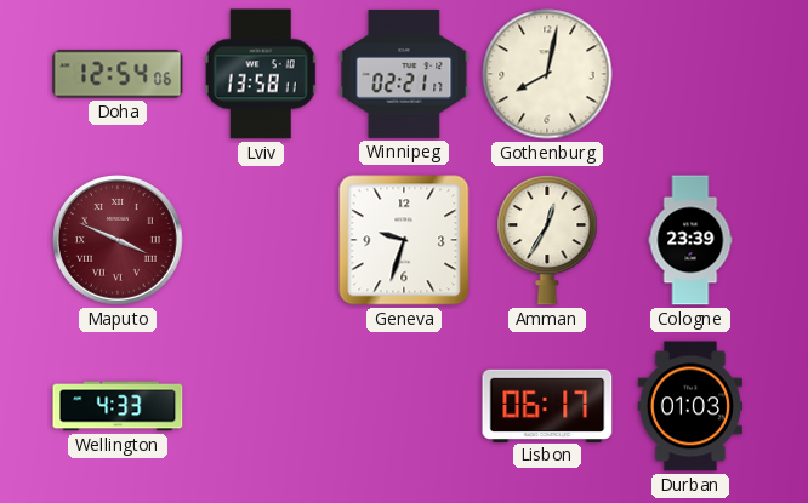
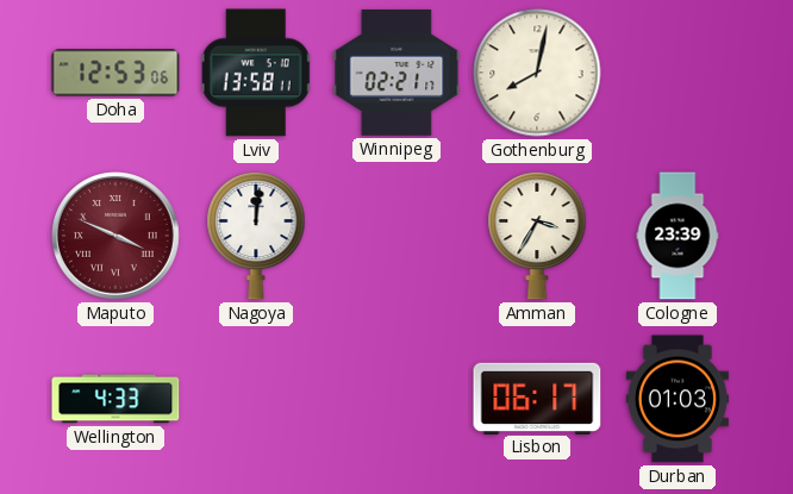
Doha: 12:54 -> 12:53 (115, 73)
Nagoya: none -> 12:01 (256, 236)
Geneva: 9:33 -> none (404, 240)
Amman: 12:35 -> 3:35 (537, 236)
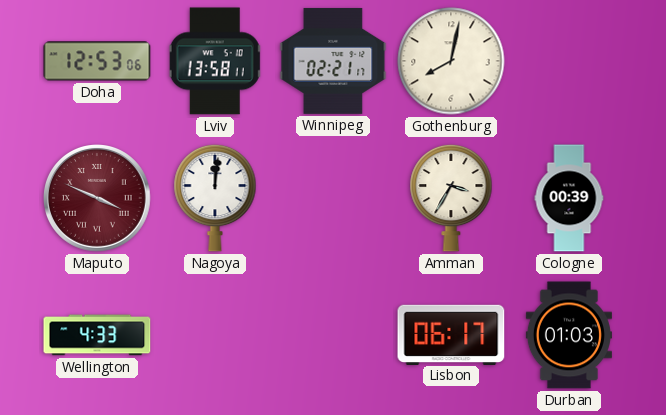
Cologne: 23:39 -> 00:39 (569, 198)
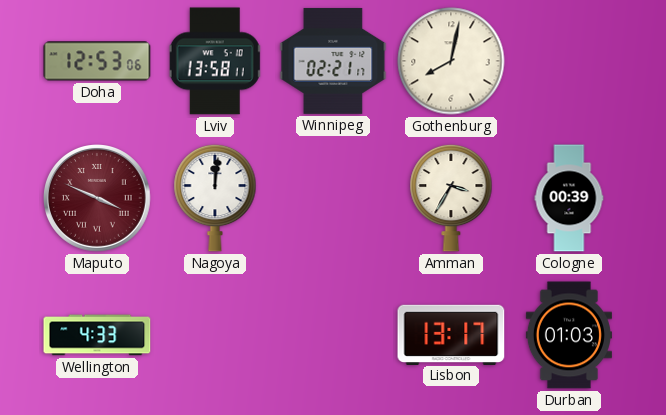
Lisbon: 06:17 -> 13:17 (451, 334)
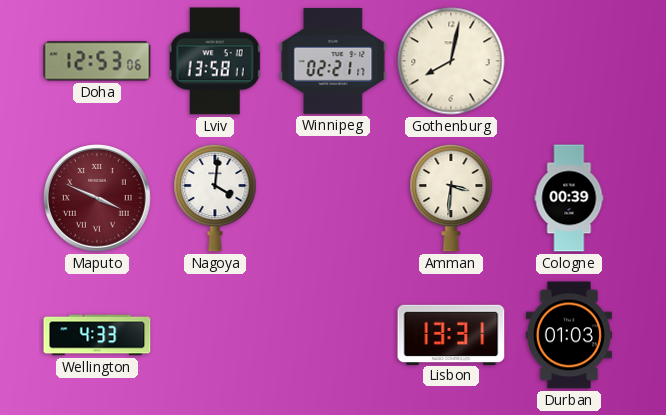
Nagoya: 12:01 -> 4:01 (215, 198)
Amman: 3:35 -> 3:31 (451, 198)
Lisbon: 13:17 -> 13:31 (451, 334)
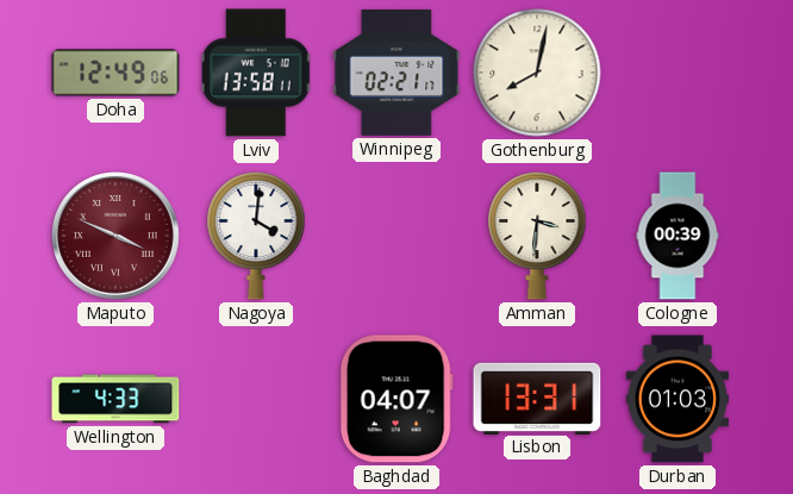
Doha: 12:53 -> 12:49 (115, 73)
Baghdad: none -> 04:07 (396, 399)
